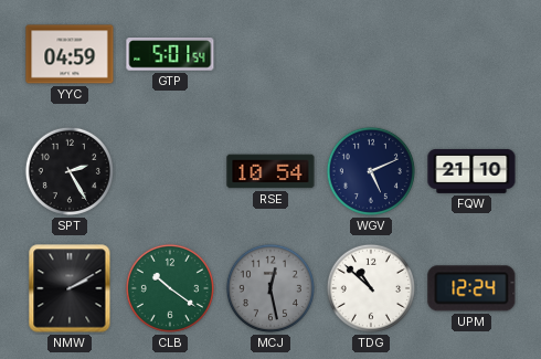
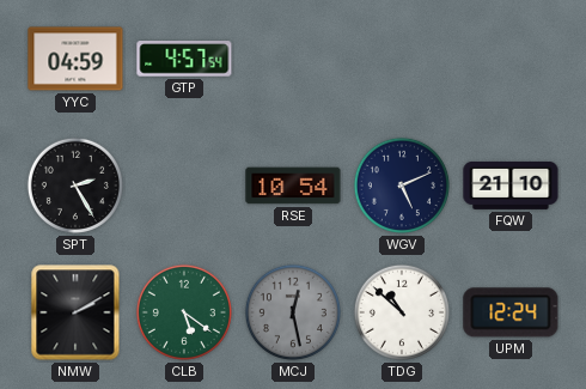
GTP: 5:01 -> 4:57 (184, 59)
CLB: 10:21 -> 5:21 (184, 312)
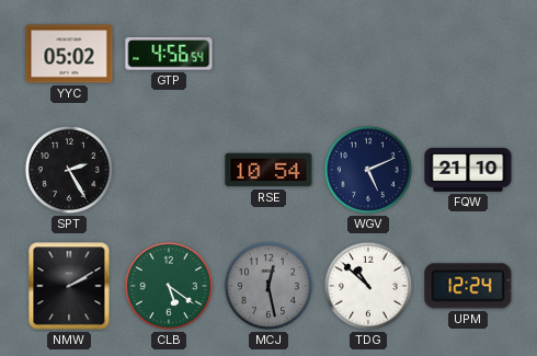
YYC: 04:59 -> 05:02 (69, 54)
GTP: 4:57 -> 4:56 (169, 54)
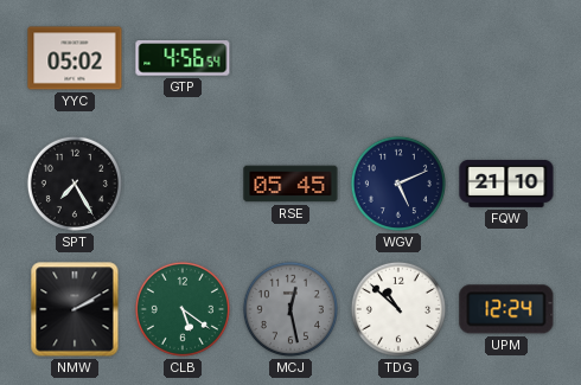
SPT: 2:25 -> 7:25 (75, 184)
RSE: 10:54 -> 05:45 (290, 184)
